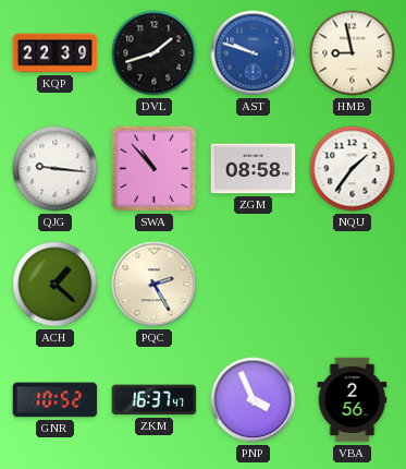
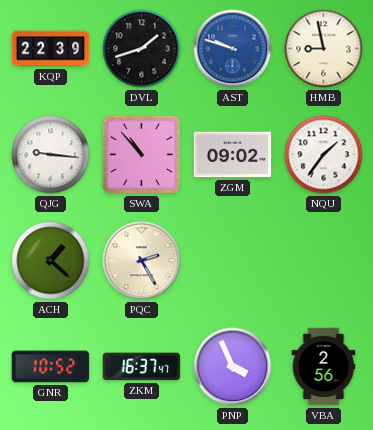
ZGM: 08:58 -> 09:02 (233, 155)
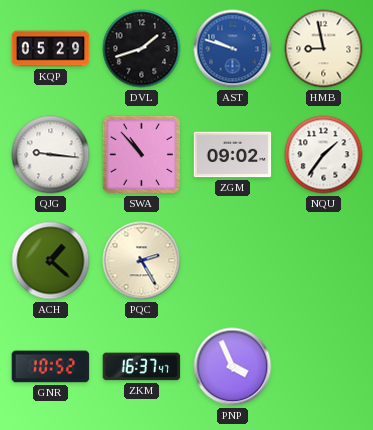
KQP: 22:39 -> 05:29 (51, 49)
VBA: 2:56 -> none (324, 367)
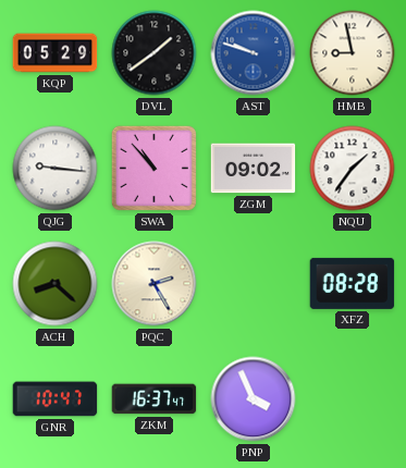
DVL: 1:42 -> 1:39 (155, 53)
ACH: 1:22 -> 8:22 (56, 284)
XFZ: none -> 08:28 (353, 283)
GNR: 10:52 -> 10:47 (56, 399)
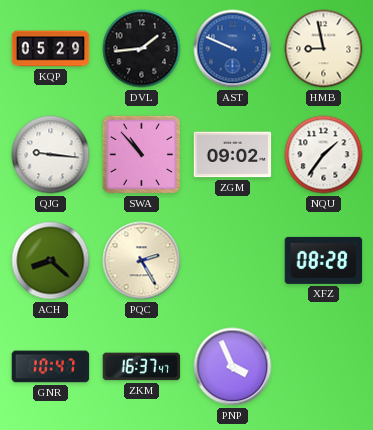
DVL: 1:39 -> 1:44 (142, 49)
AST: 9:48 -> 9:49 (233, 49)
